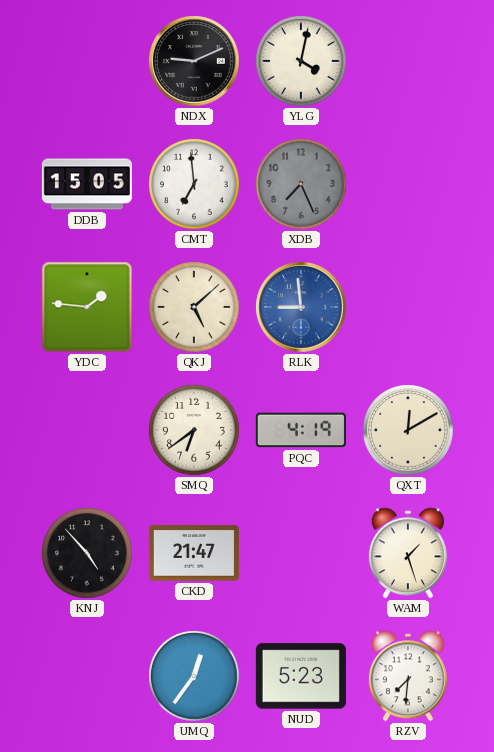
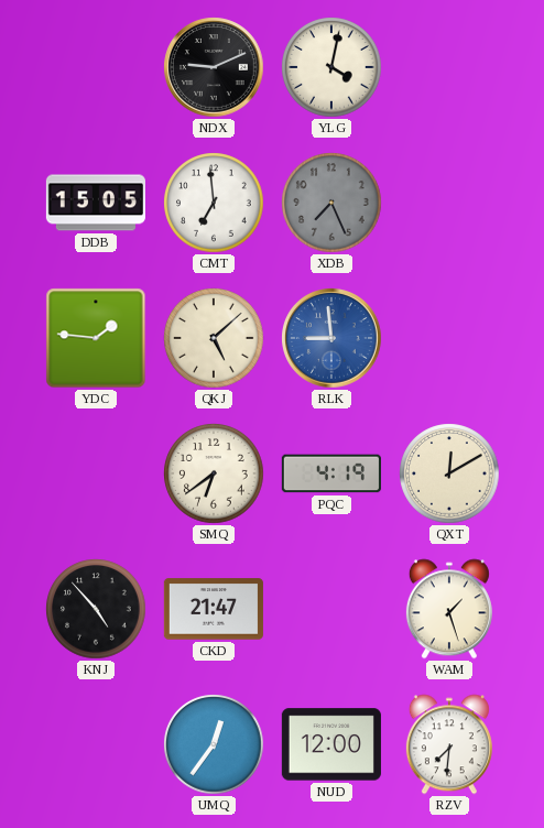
NUD: 5:23 -> 12:00 (331, 744)
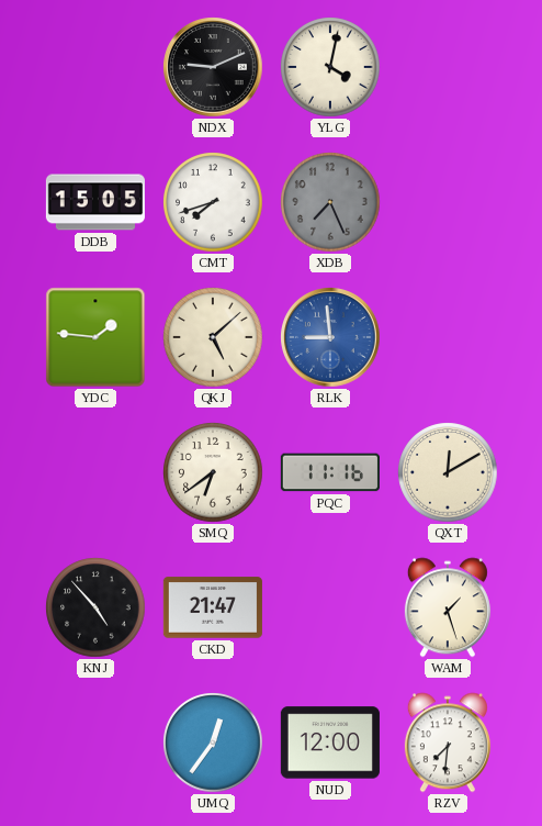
CMT: 6:59 -> 7:42 (213, 202)
PQC: 4:19 -> 11:16 (330, 472)
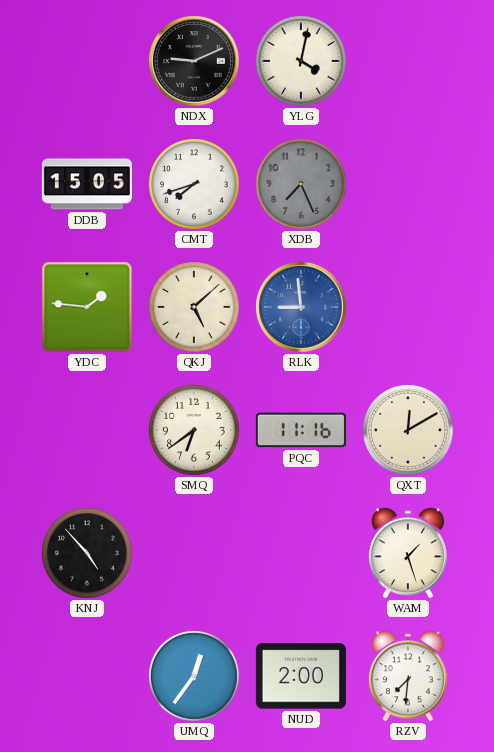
CKD: 21:47 -> none (213, 607)
NUD: 12:00 -> 2:00 (301, 676)
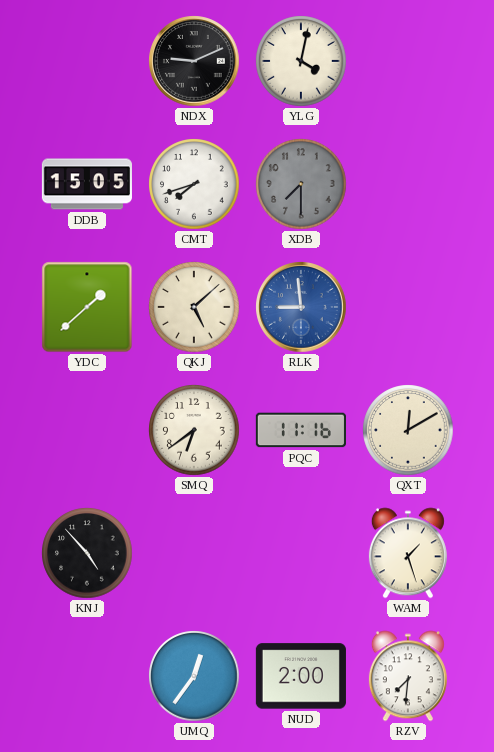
XDB: 7:26 -> 7:30 (301, 184)
YDC: 1:46 -> 1:38 (87, 307)
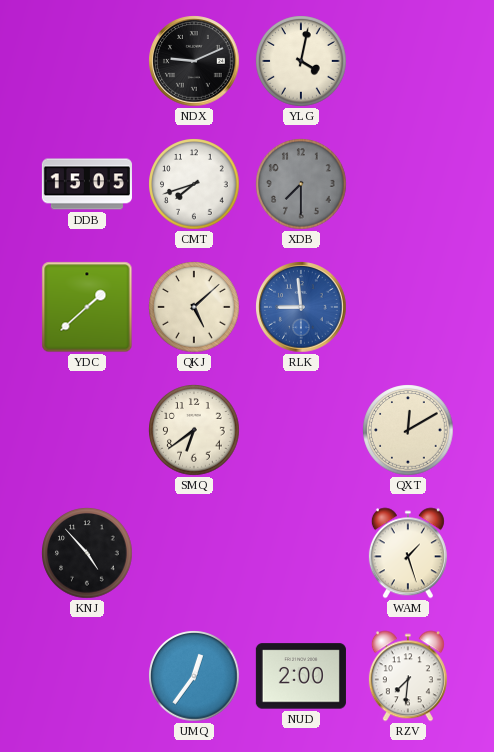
PQC: 11:16 -> none (301, 430)
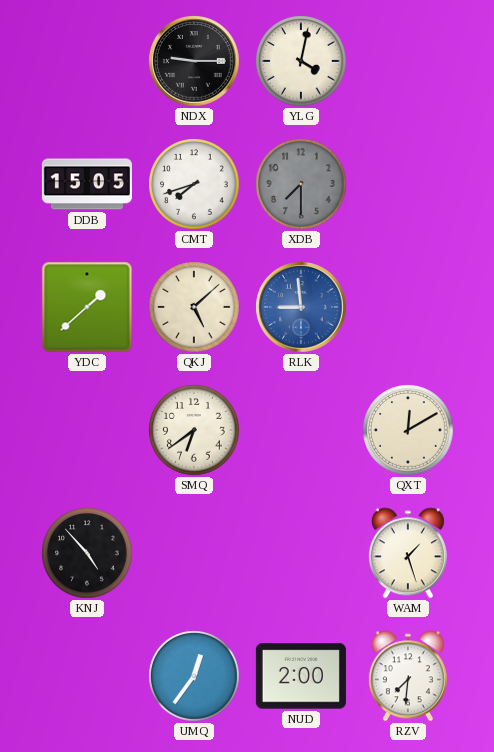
NDX: 9:11 -> 9:15 (194, 61)
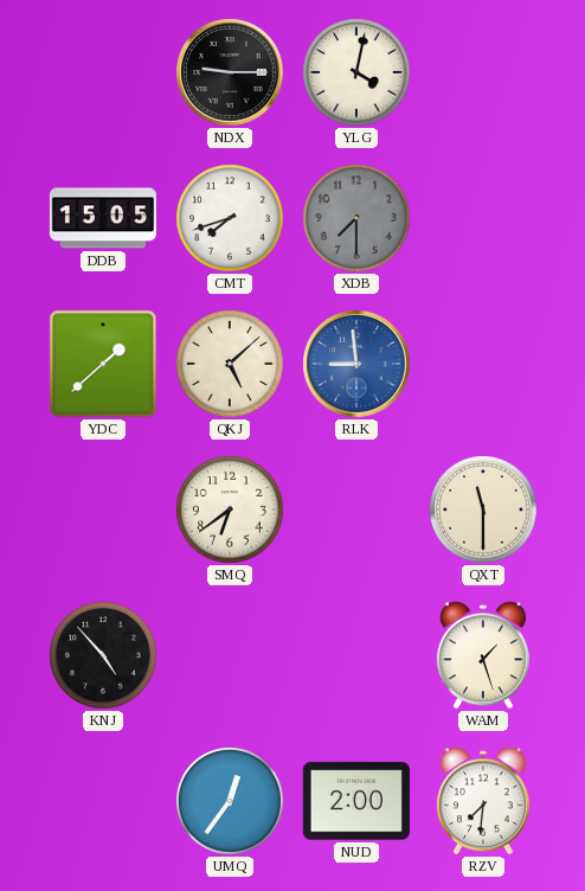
QXT: 12:10 -> 11:30 (483, 509)
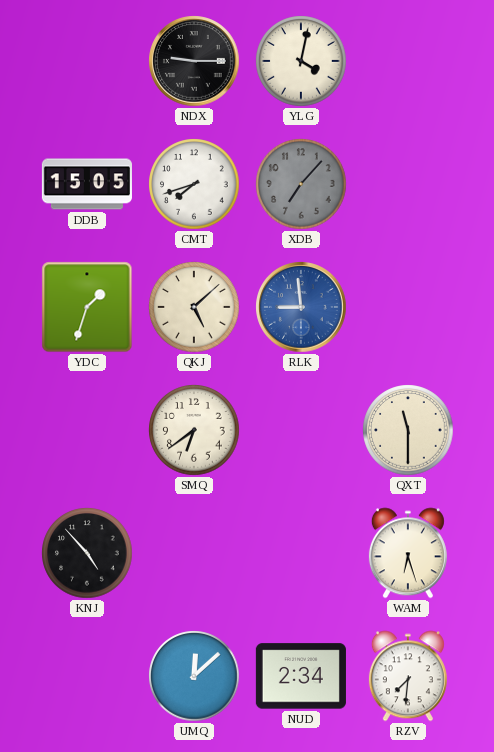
XDB: 7:30 -> 7:07 (301, 184)
YDC: 1:38 -> 1:33 (87, 307)
WAM: 1:27 -> 6:27 (408, 553)
UMQ: 12:36 -> 12:08 (194, 676)
NUD: 2:00 -> 2:34 (301, 676)
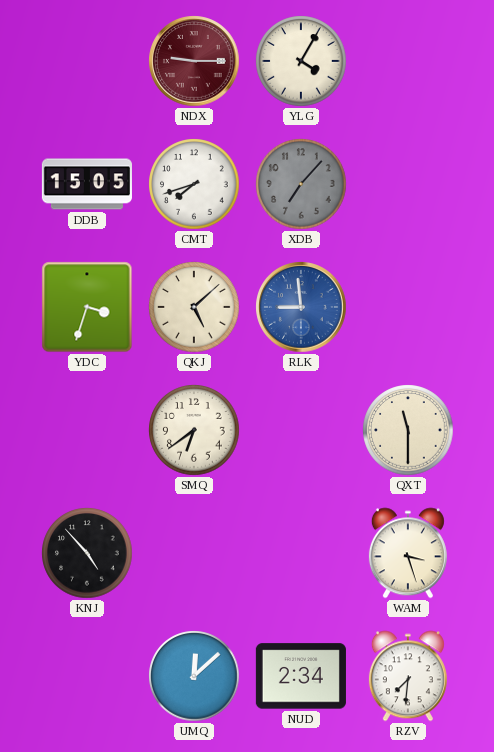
NDX dial: black -> burgundy (194, 61)
YLG: 4:02 -> 4:05 (301, 61)
YDC: 1:33 -> 3:33 (87, 307)
WAM: 6:27 -> 3:27 (408, 553)
